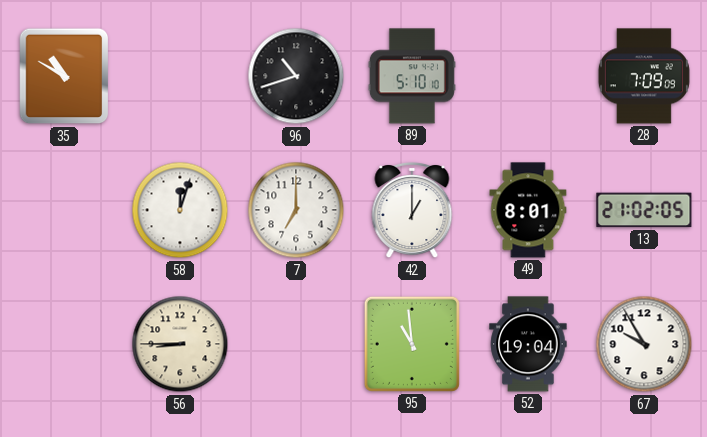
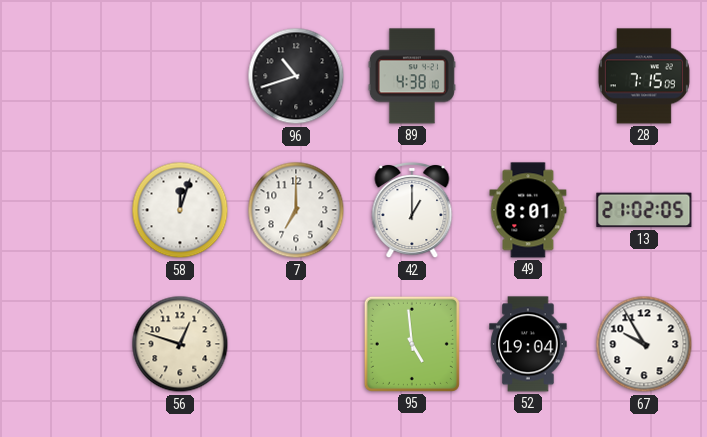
35: 10:50 -> none (64, 76)
89: 5:10 -> 4:38 (412, 76)
28: 7:09 -> 7:15 (644, 76)
56: 8:45 -> 12:48 (180, 344)
95: 10:59 -> 4:59 (412, 344)
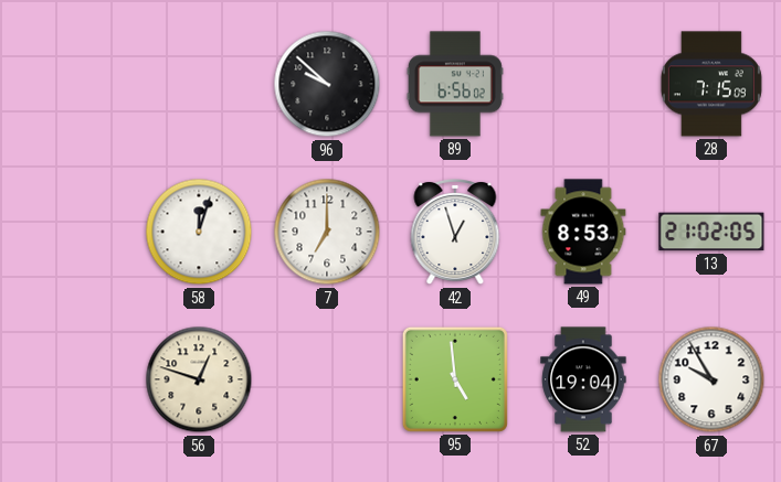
96: 10:42 -> 9:52 (327, 84)
89: 4:38 -> 6:56 (455, 84)
42: 1:00 -> 12:57 (455, 233)
49: 8:01 -> 8:53 (583, 232)
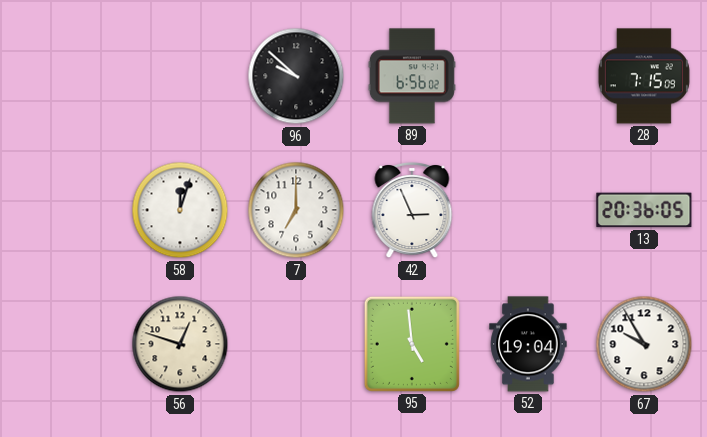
42: 12:57 -> 2:56 (412, 211)
49: 8:53 -> none (583, 232)
13: 21:02 -> 20:36 (644, 210)
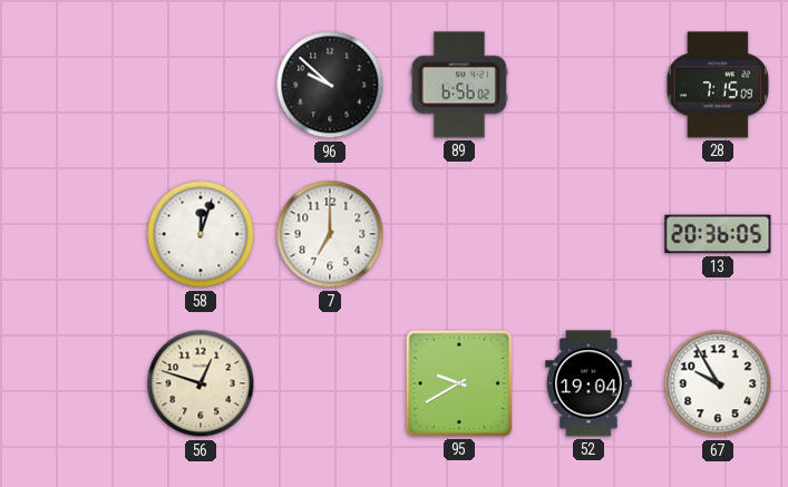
42: 2:56 -> none (412, 211)
95: 4:59 -> 9:40 (459, 383)
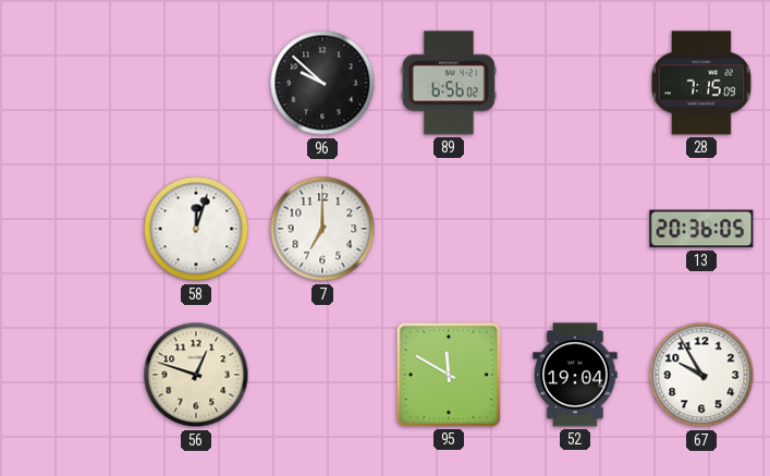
95: 9:40 -> 11:50 (449, 375)
